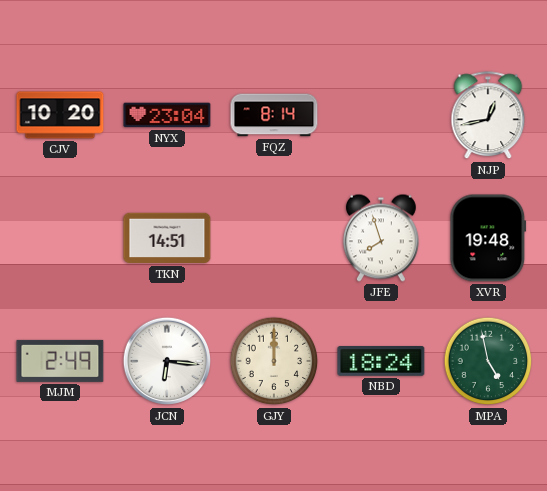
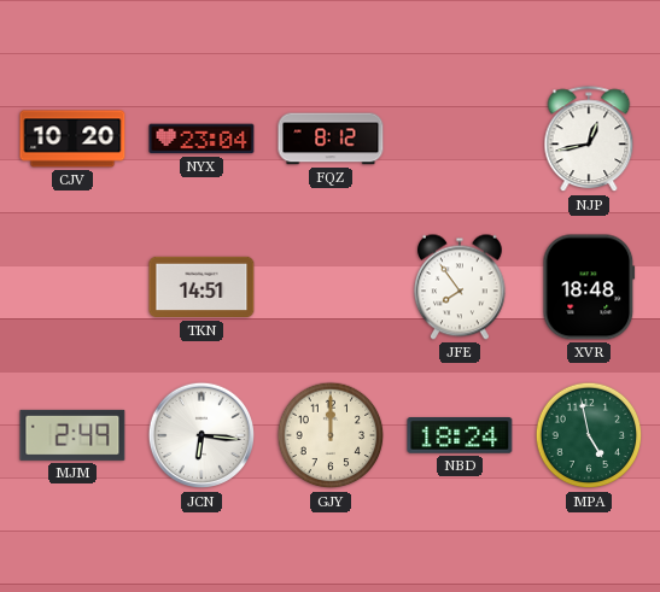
FQZ: 8:14 -> 8:12 (331, 139)
JFE: 7:57 -> 7:54 (460, 287)
XVR: 19:48 -> 18:48 (589, 287)
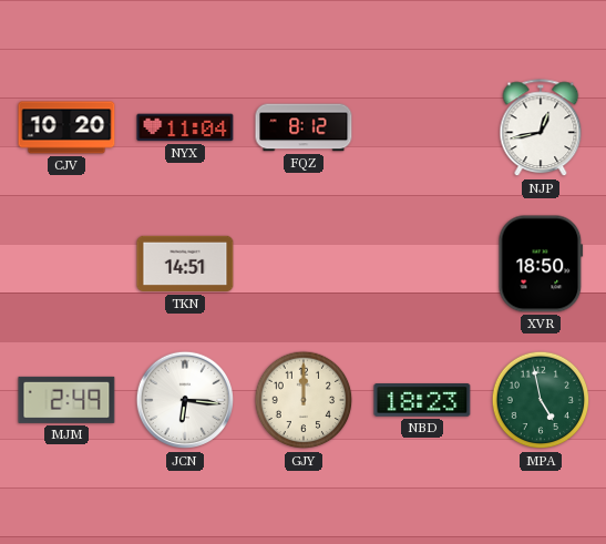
NYX: 23:04 -> 11:04 (185, 127)
JFE: 7:54 -> none (460, 287)
XVR: 18:48 -> 18:50 (541, 264)
NBD: 18:24 -> 18:23 (422, 401)
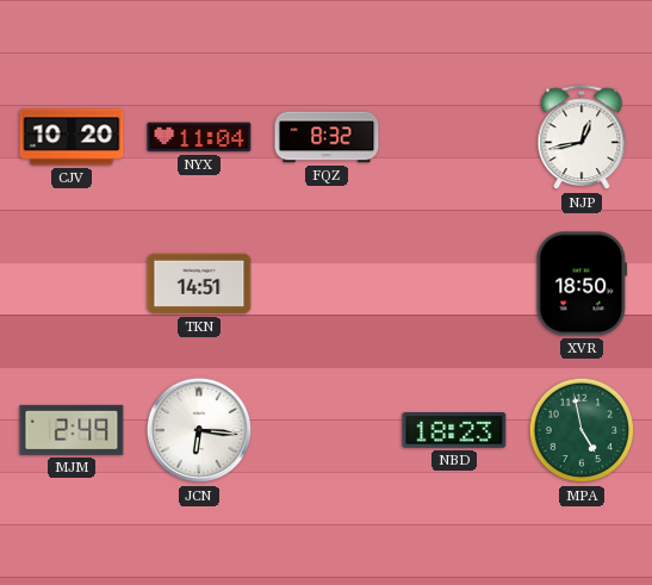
FQZ: 8:12 -> 8:32 (327, 137)
GJY: 12:00 -> none (304, 400)
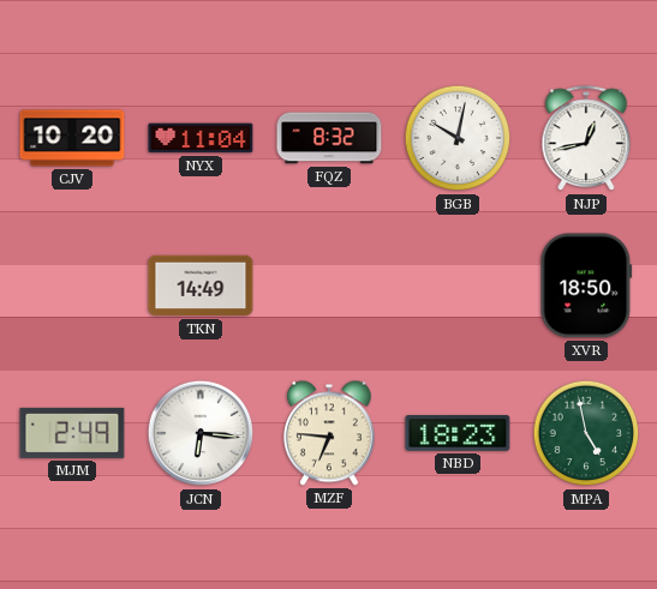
BGB: none -> 10:02 (458, 138)
TKN: 14:51 -> 14:49 (201, 286)
MZF: none -> 6:46 (329, 433)
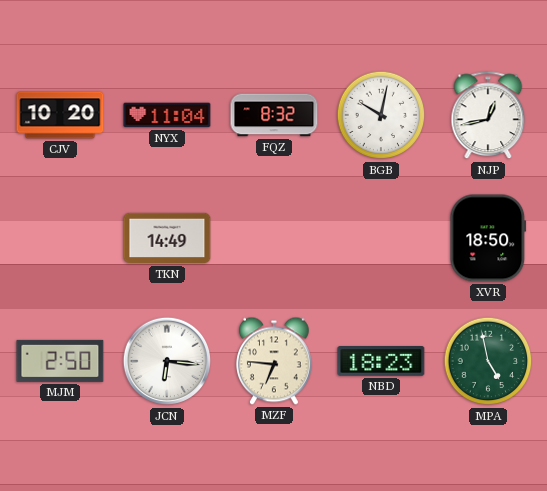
MJM: 2:49 -> 2:50 (60, 361)
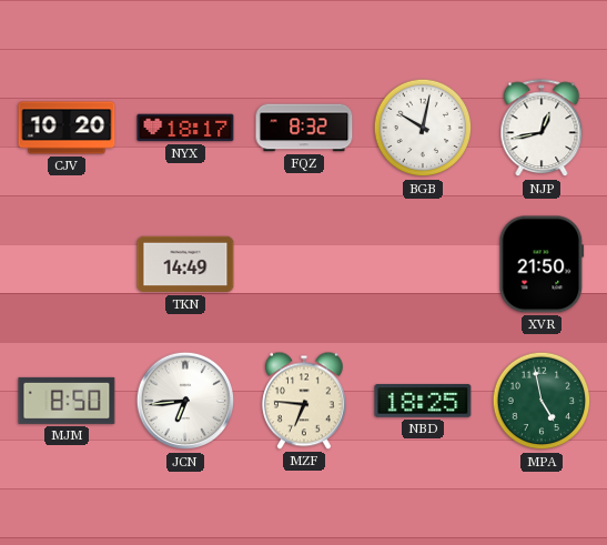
NYX: 11:04 -> 18:17 (185, 128)
XVR: 18:50 -> 21:50 (542, 264)
MJM: 2:50 -> 8:50 (67, 401)
JCN: 6:16 -> 6:44 (185, 401)
NBD: 18:23 -> 18:25 (423, 402)
